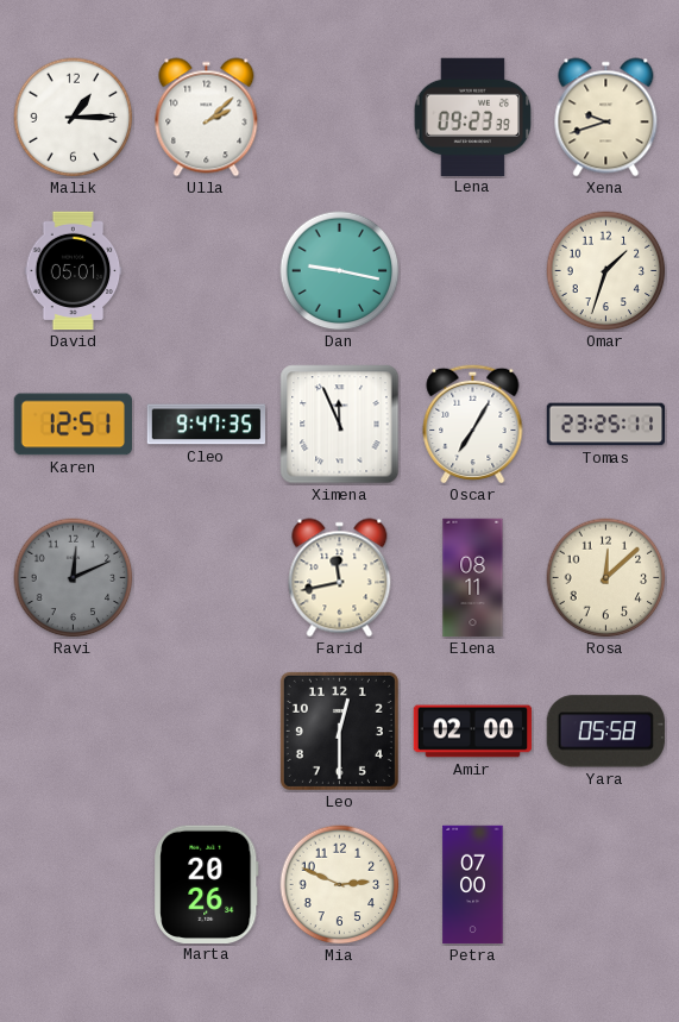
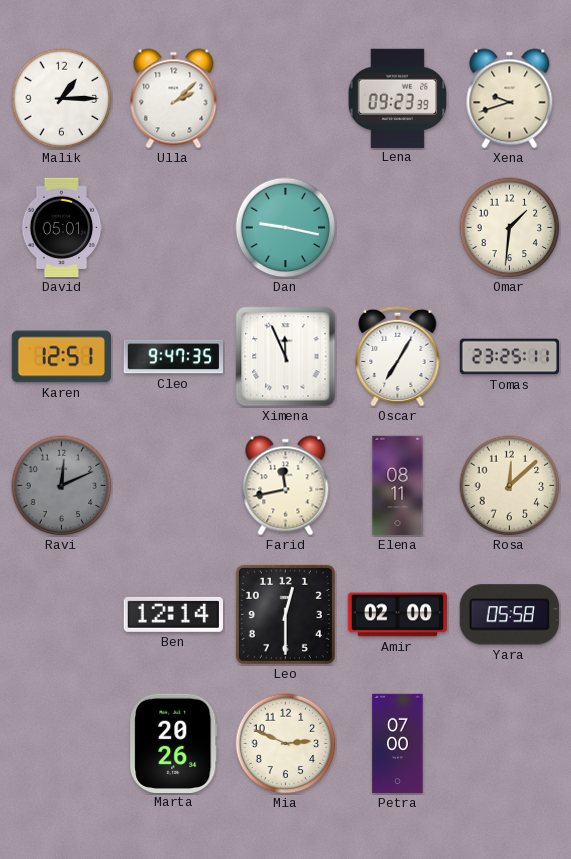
Omar: 1:33 -> 1:31 (510, 228)
Ben: none -> 12:14 (173, 614)
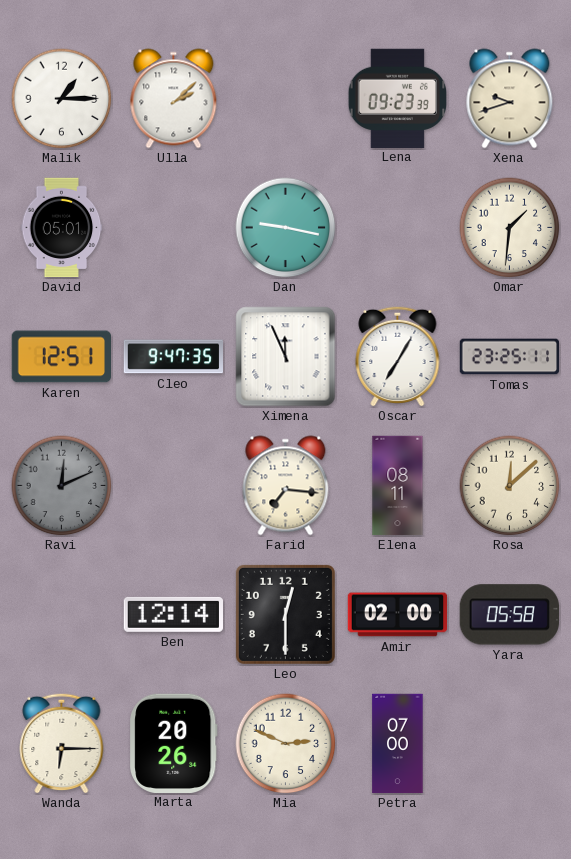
Farid: 11:43 -> 7:16 (286, 486)
Wanda: none -> 6:15 (62, 743)
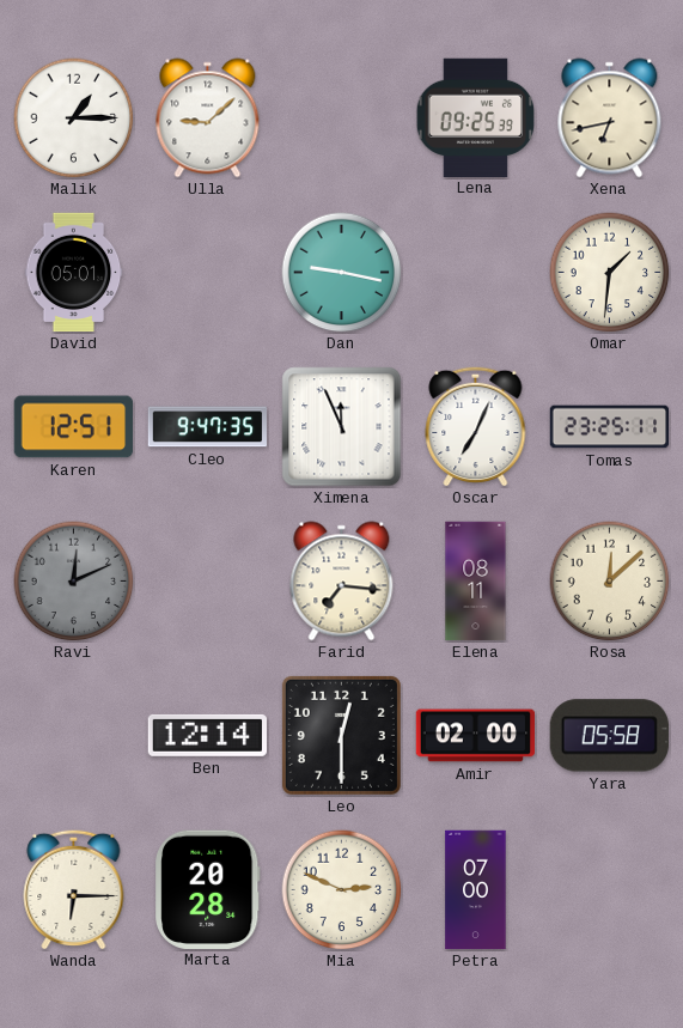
Ulla: 2:08 -> 9:08 (208, 118)
Lena: 09:23 -> 09:25 (476, 117)
Xena: 9:42 -> 6:43 (610, 118)
Oscar: 7:05 -> 7:04 (476, 426)
Marta: 20:26 -> 20:28 (208, 889)
